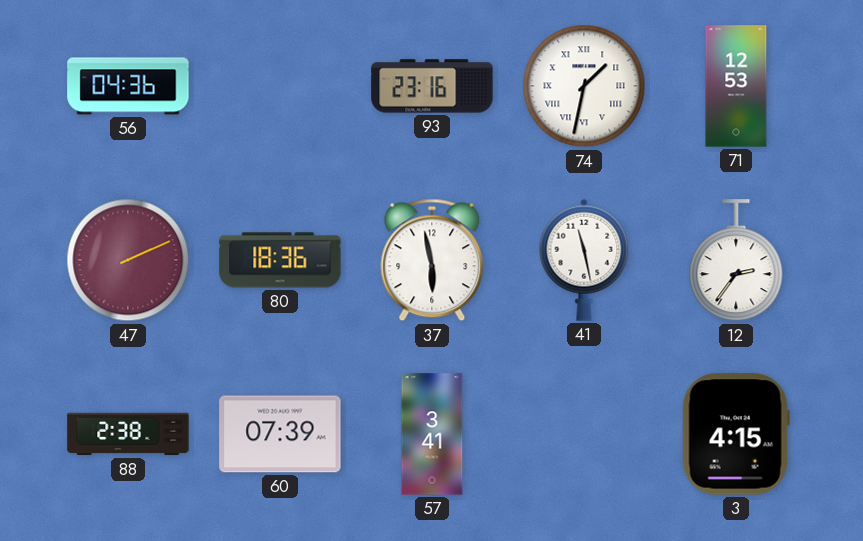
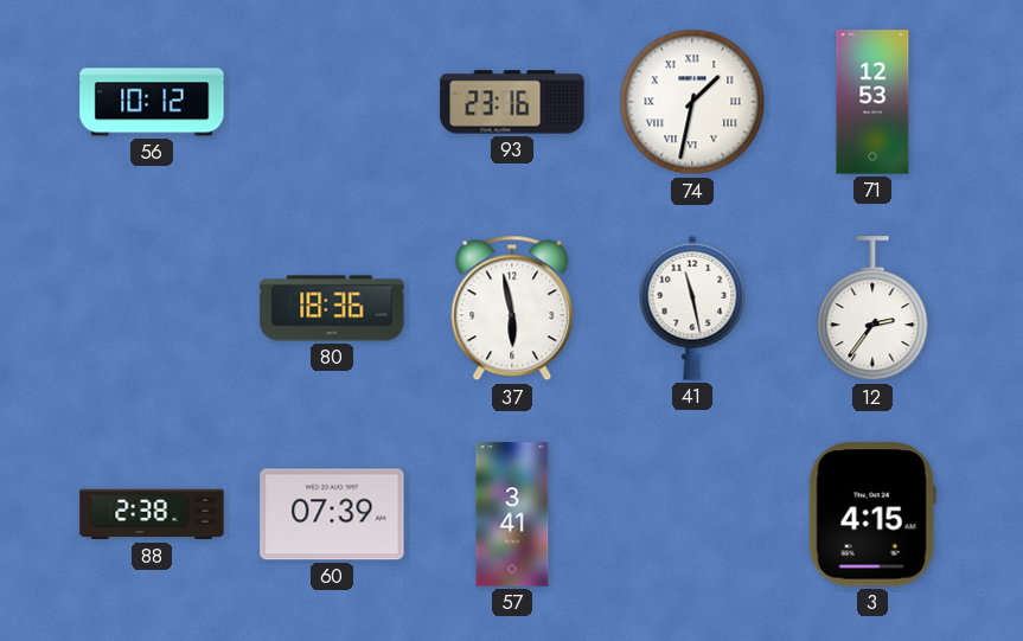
56: 04:36 -> 10:12 (152, 102)
47: 2:11 -> none (128, 260)
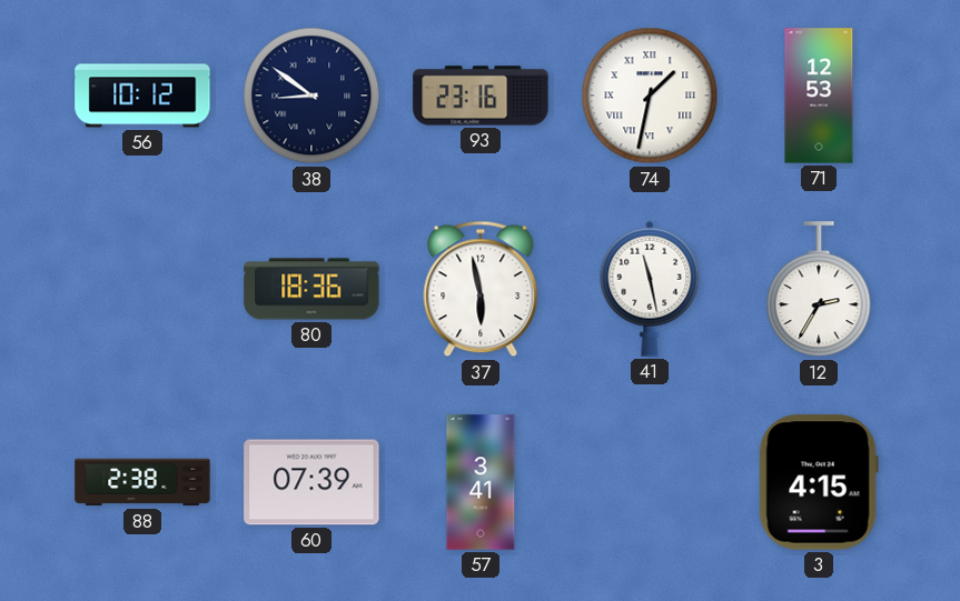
38: none -> 8:51 (311, 96)
12: 2:36 -> 2:35 (819, 290)
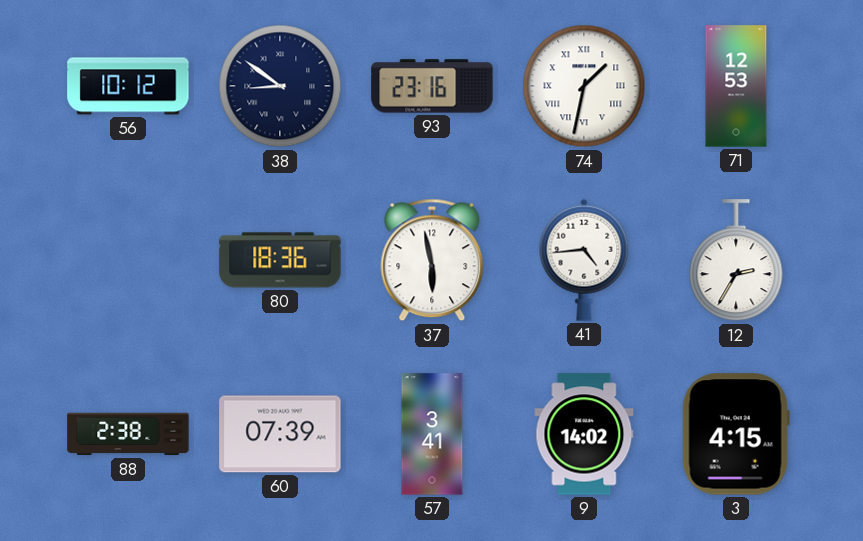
41: 11:28 -> 4:44 (584, 260)
9: none -> 14:02 (584, 434)
